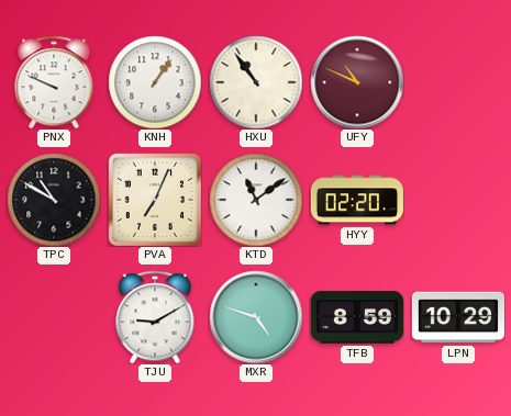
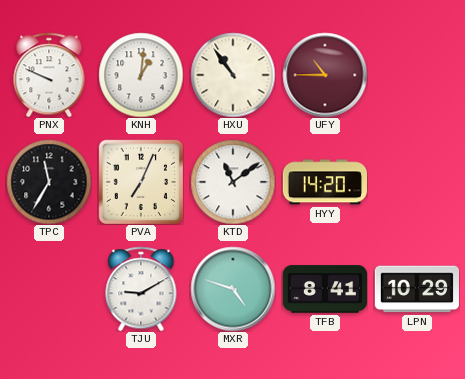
KNH: 1:06 -> 1:01 (141, 75)
UFY: 10:49 -> 10:45 (325, 75)
TPC: 10:50 -> 11:35 (49, 182)
HYY: 02:20 -> 14:20 (324, 182)
TFB: 8:59 -> 8:41 (325, 289)
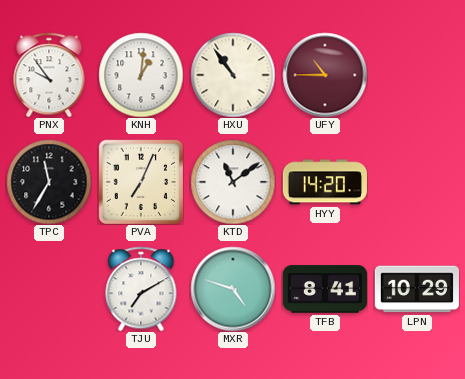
PNX: 9:49 -> 9:54 (49, 75)
TJU: 9:10 -> 7:10 (141, 289)
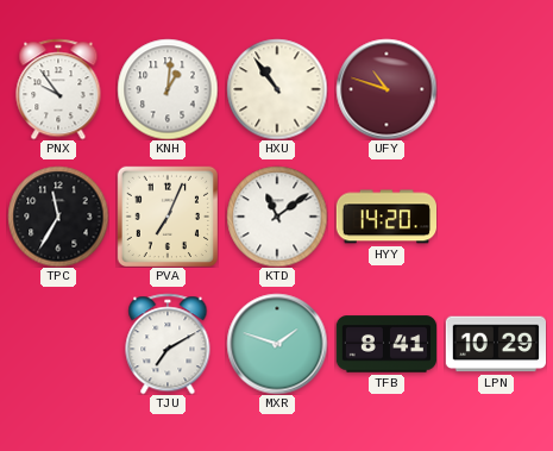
UFY: 10:45 -> 10:48 (387, 89)
MXR: 4:48 -> 1:48 (277, 344)
